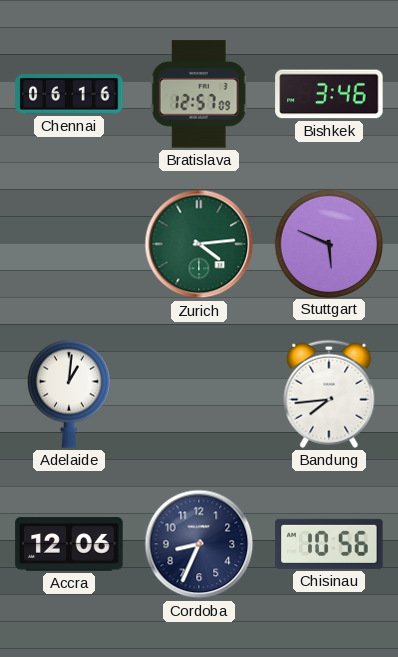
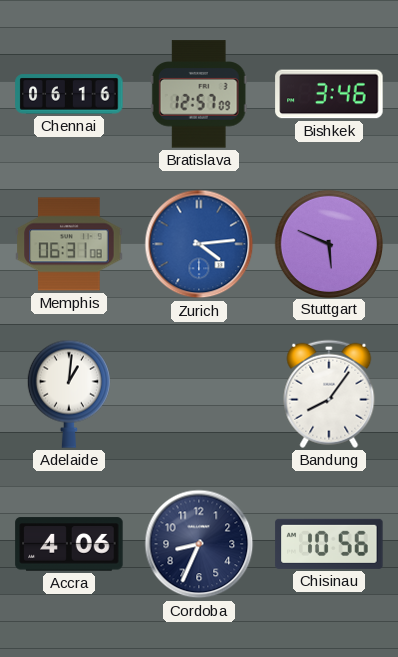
Memphis: none -> 06:31 (69, 244)
Zurich dial: green -> blue (199, 244)
Bandung: 7:44 -> 8:06 (329, 394)
Accra: 12:06 -> 4:06 (69, 544)
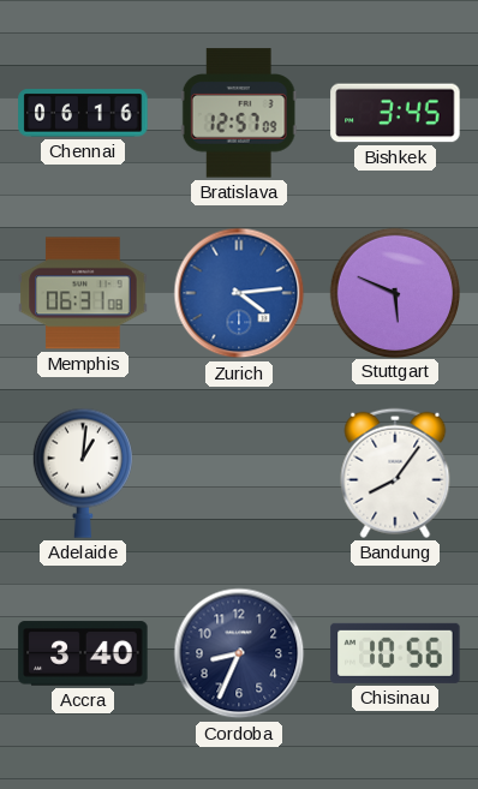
Bishkek: 3:46 -> 3:45 (395, 113)
Accra: 4:06 -> 3:40 (83, 653)
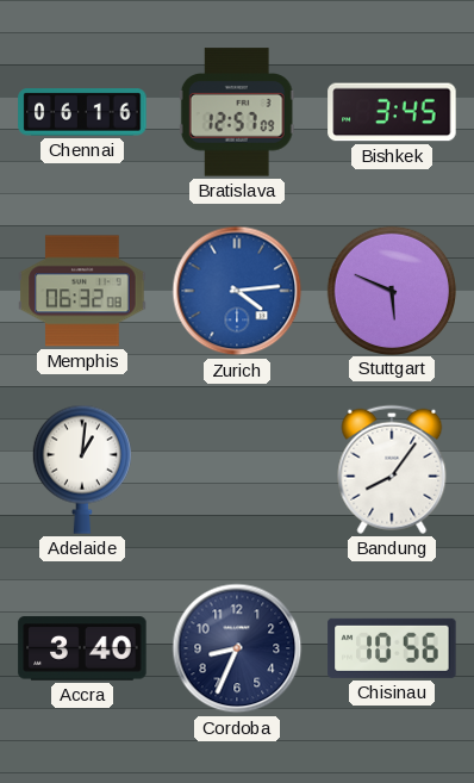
Memphis: 06:31 -> 06:32 (82, 291)
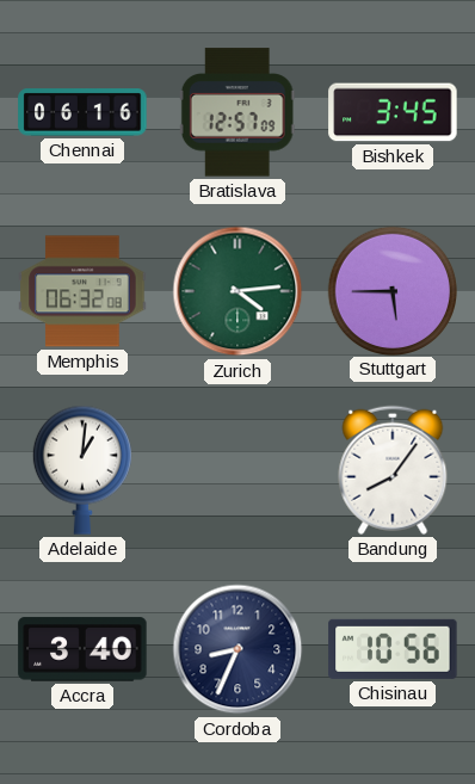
Zurich dial: blue -> green (237, 291)
Stuttgart: 5:49 -> 5:45 (391, 290)
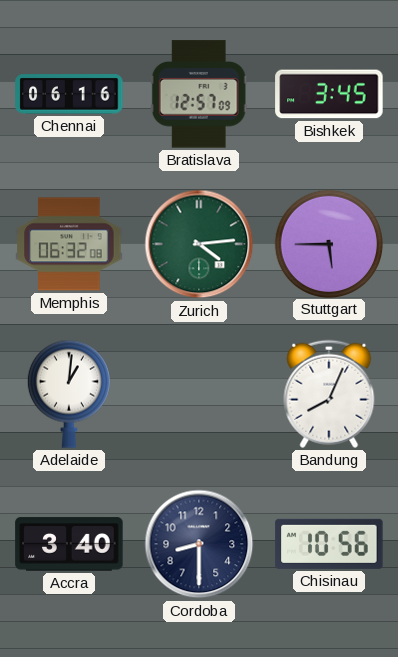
Bandung: 8:06 -> 8:04 (329, 394)
Cordoba: 8:34 -> 8:30 (199, 544)
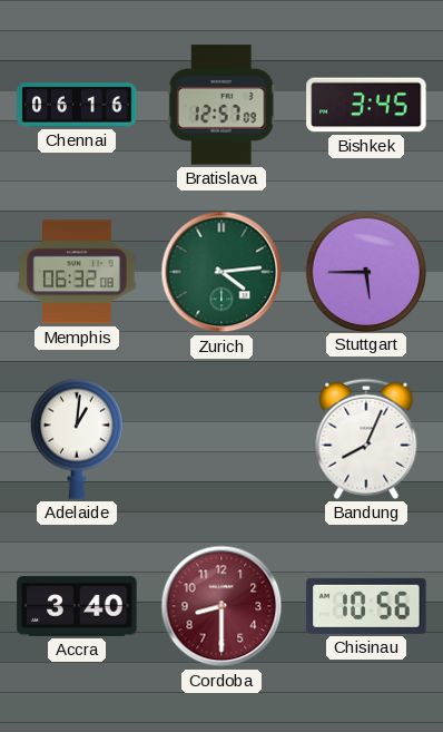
Cordoba dial: navy -> burgundy (221, 606)
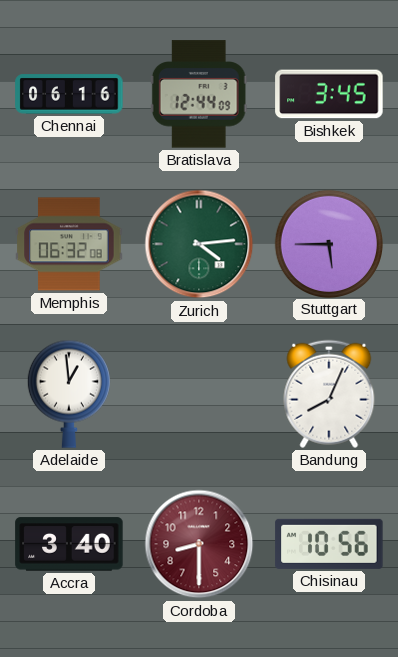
Bratislava: 12:57 -> 12:44 (199, 94)
Adelaide: 1:01 -> 12:59 (69, 394)
